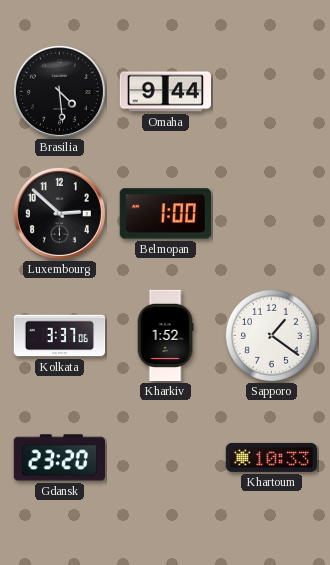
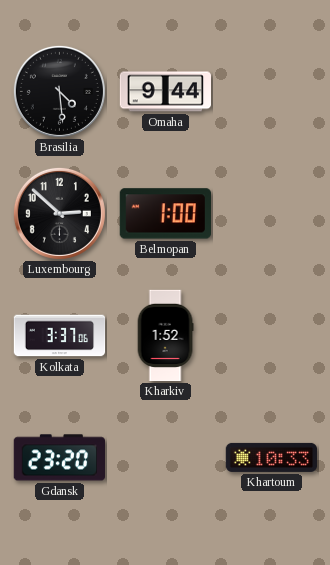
Sapporo: 1:21 -> none (271, 335)
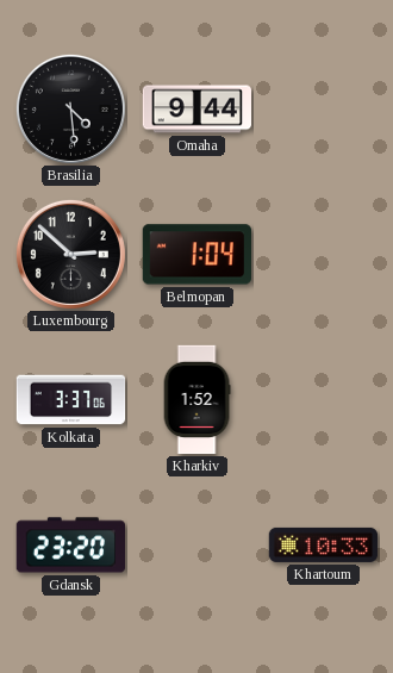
Belmopan: 1:00 -> 1:04 (196, 255)
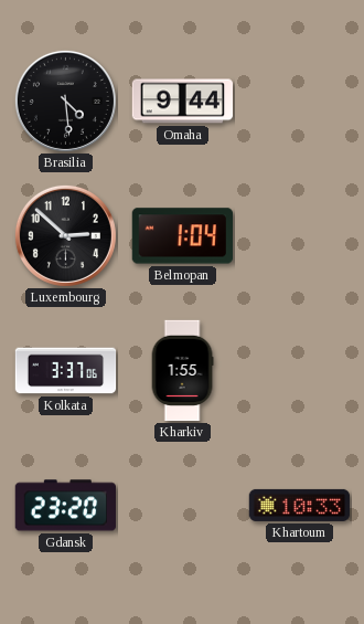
Kharkiv: 1:52 -> 1:55 (182, 371)
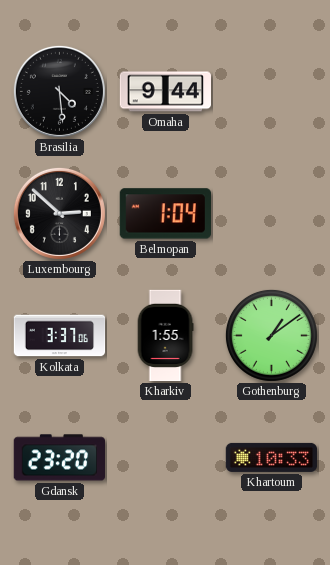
Gothenburg: none -> 1:09 (271, 335)
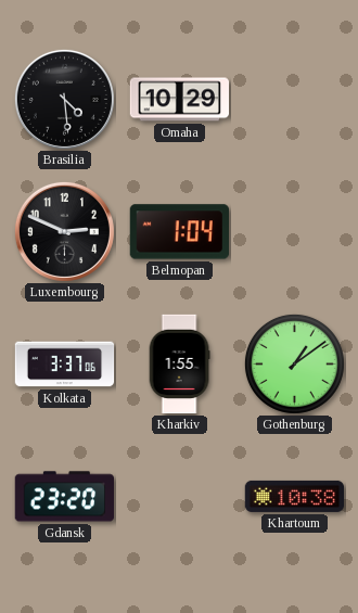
Omaha: 9:44 -> 10:29 (180, 100)
Luxembourg: 2:52 -> 2:49 (64, 231)
Khartoum: 10:33 -> 10:38 (295, 496)
